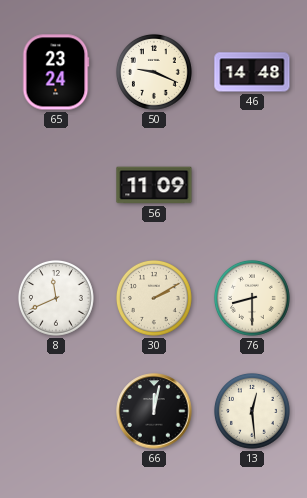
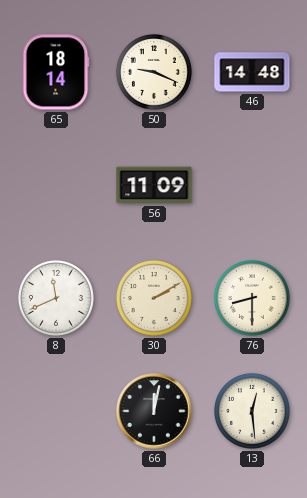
65: 23:24 -> 18:14 (56, 72)
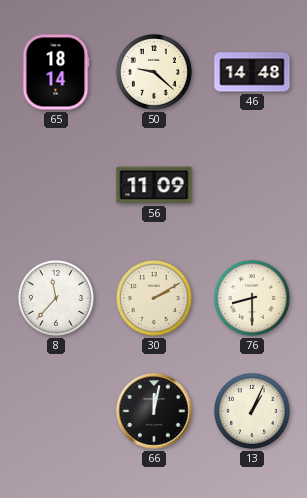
50: 9:19 -> 9:22 (154, 72)
8: 11:41 -> 11:37 (56, 298)
13: 12:29 -> 1:04 (252, 411)
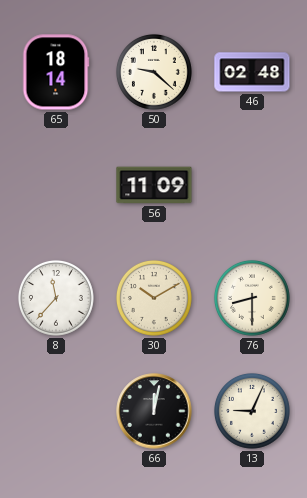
46: 14:48 -> 02:48 (252, 72)
30: 2:10 -> 10:10 (154, 298)
13: 1:04 -> 9:04 (252, 411)
